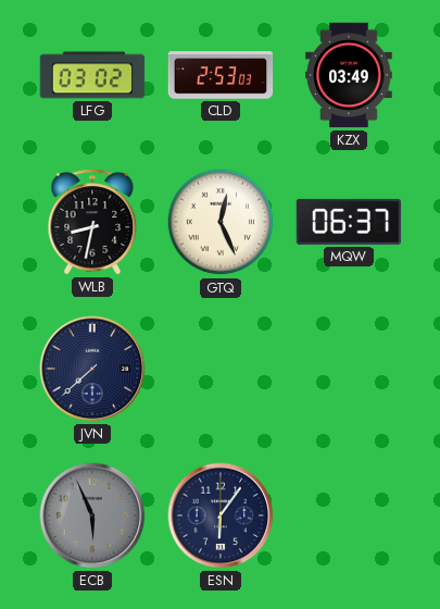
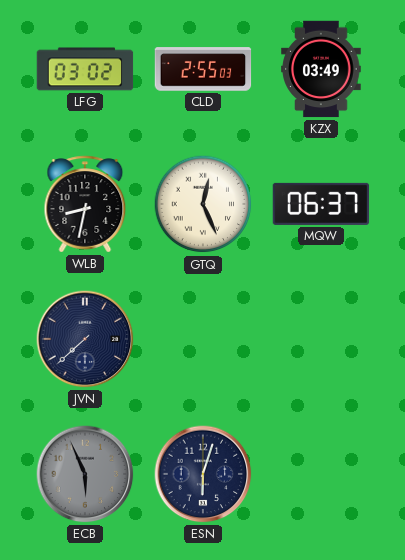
CLD: 2:53 -> 2:55 (203, 69)
ESN: 6:06 -> 6:03 (203, 474)
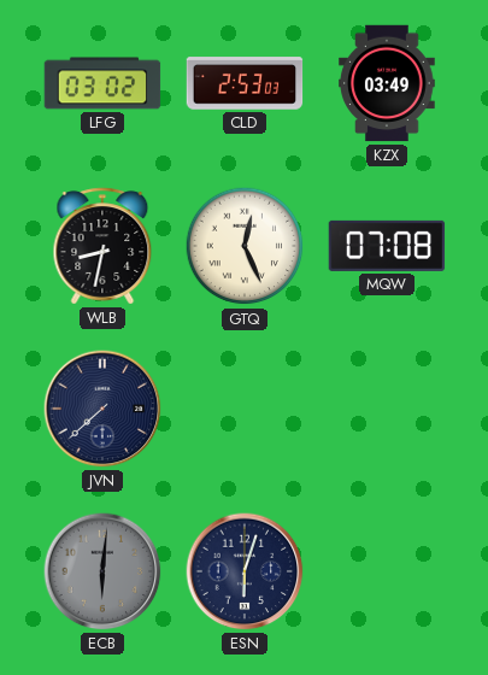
CLD: 2:55 -> 2:53 (245, 83)
MQW: 06:37 -> 07:08 (387, 246)
ECB: 5:56 -> 6:01 (102, 571)
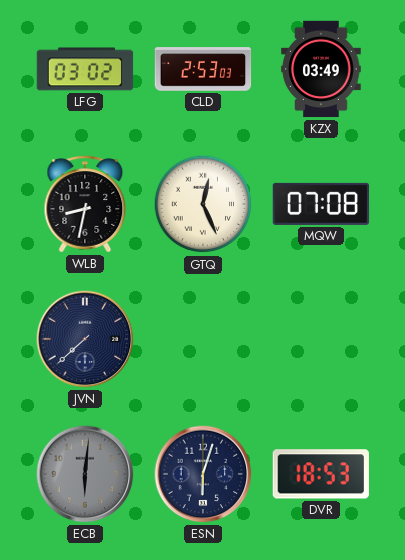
DVR: none -> 18:53 (321, 474)
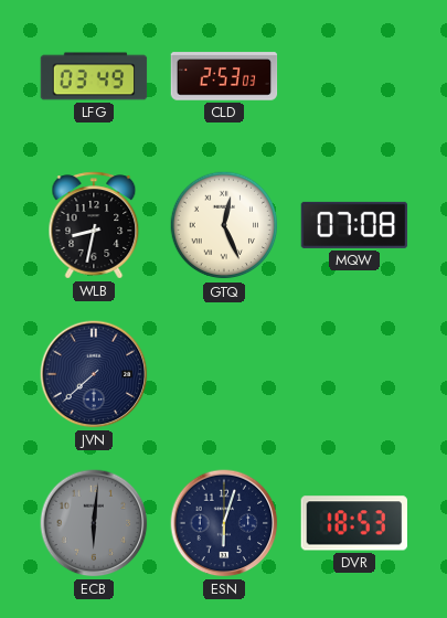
LFG: 03:02 -> 03:49 (94, 76)
KZX: 03:49 -> none (321, 69)
